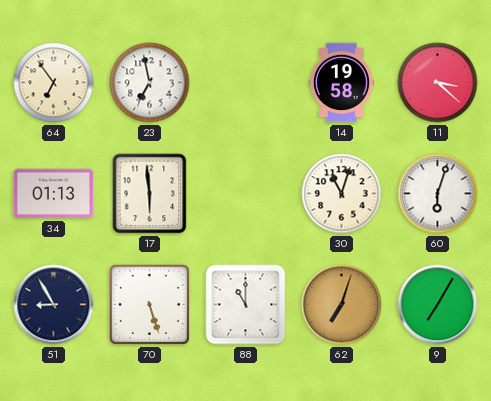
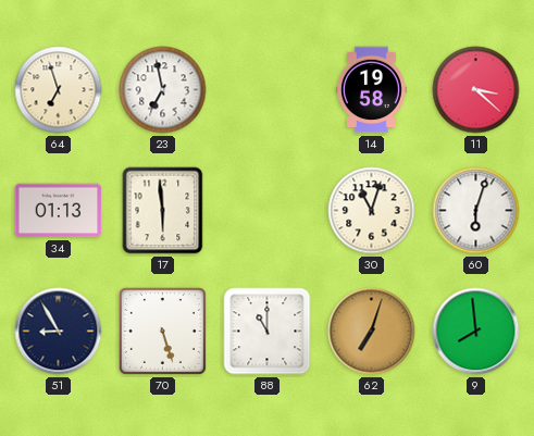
64: 6:54 -> 6:57 (59, 90)
9: 7:05 -> 7:59 (476, 332)
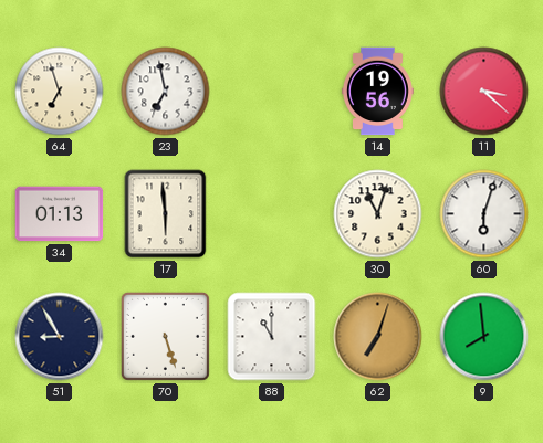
14: 19:58 -> 19:56 (377, 92)
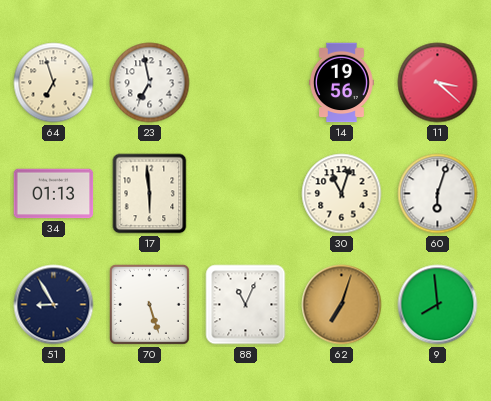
88: 11:00 -> 11:04 (246, 305)
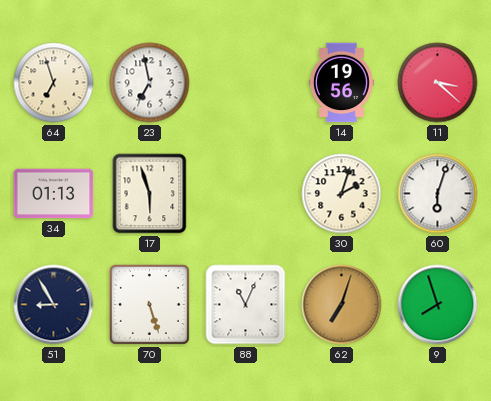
17: 5:59 -> 5:57 (150, 194)
30: 11:03 -> 2:03 (342, 194)
9: 7:59 -> 7:57 (438, 305)
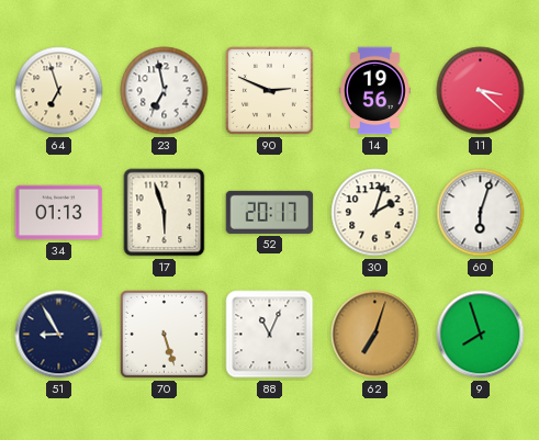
90: none -> 2:49 (269, 90)
52: none -> 20:17 (270, 212)
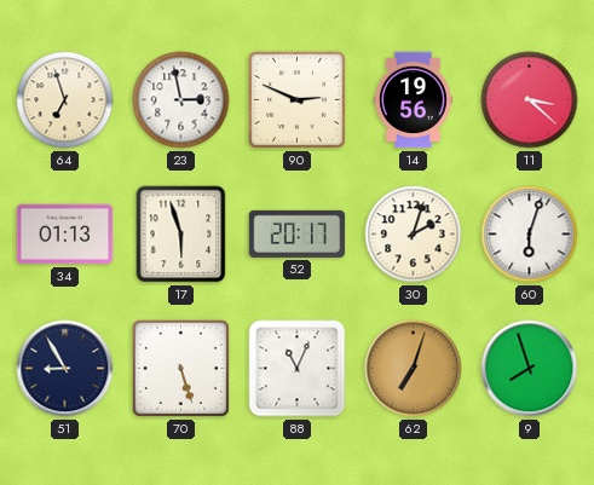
23: 6:58 -> 2:58 (181, 100)
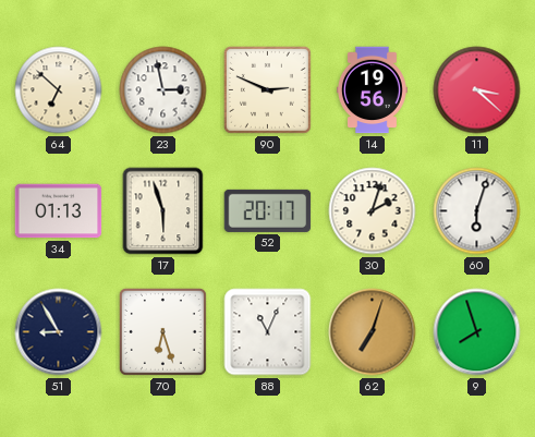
64: 6:57 -> 6:52 (59, 90)
70: 5:27 -> 6:27 (162, 331)
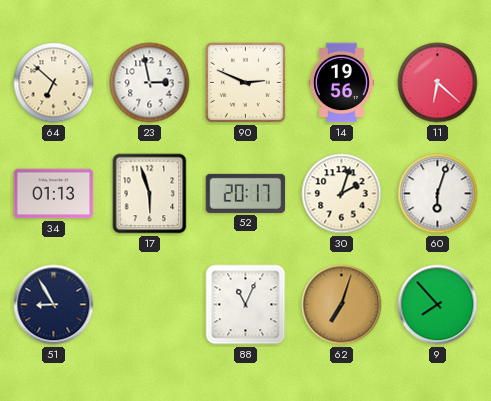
11: 3:22 -> 6:22 (438, 83)
70: 6:27 -> none (162, 331)
9: 7:57 -> 7:53 (438, 305)
